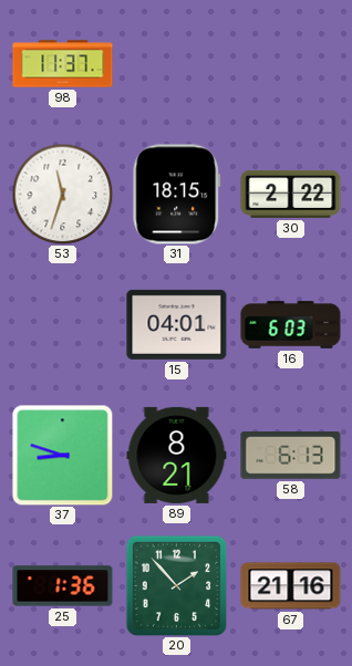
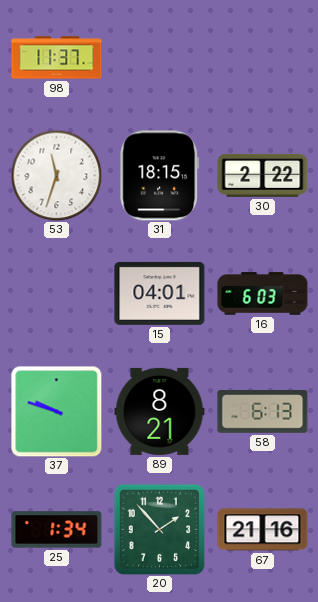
37: 8:48 -> 9:48 (57, 412)
25: 1:36 -> 1:34 (57, 530)
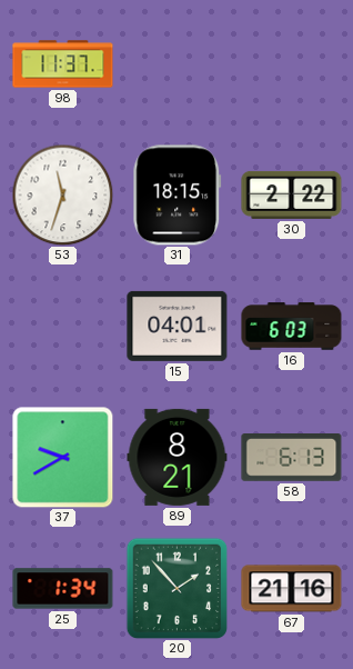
37: 9:48 -> 9:40 (63, 458)
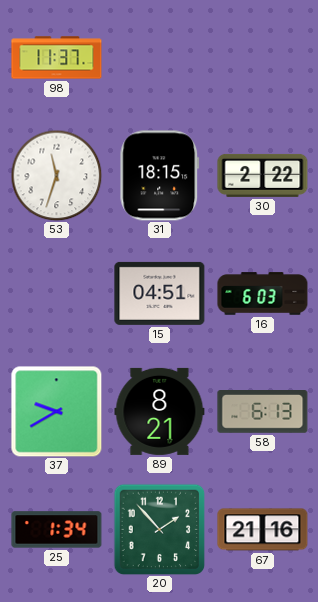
15: 04:01 -> 04:51 (160, 293)
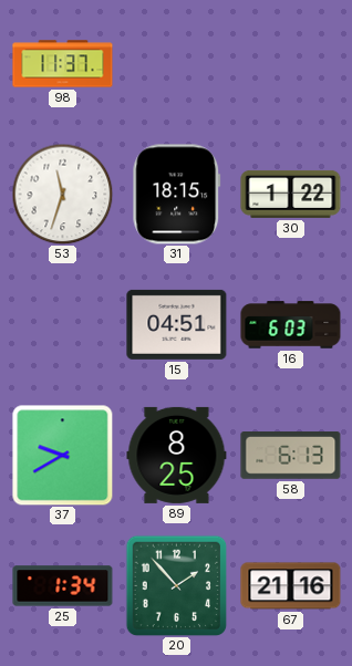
30: 2:22 -> 1:22 (291, 194)
89: 8:21 -> 8:25 (177, 455)
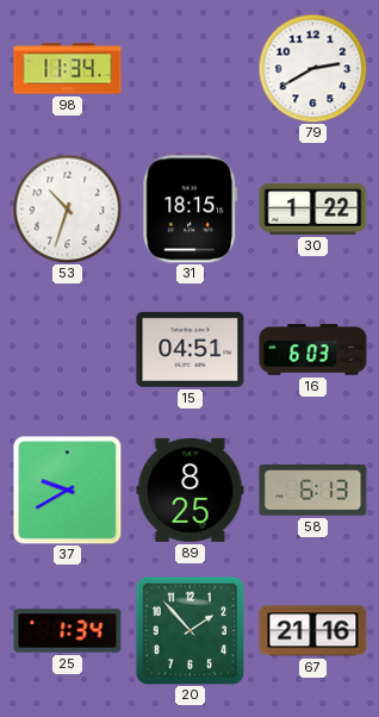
98: 11:37 -> 11:34 (68, 69)
79: none -> 2:40 (312, 68)
53: 11:33 -> 10:33 (67, 208)
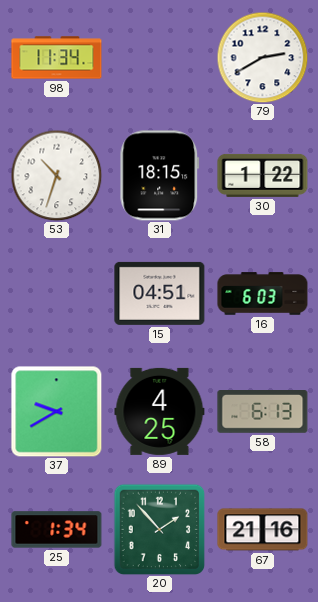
89: 8:25 -> 4:25 (160, 411)
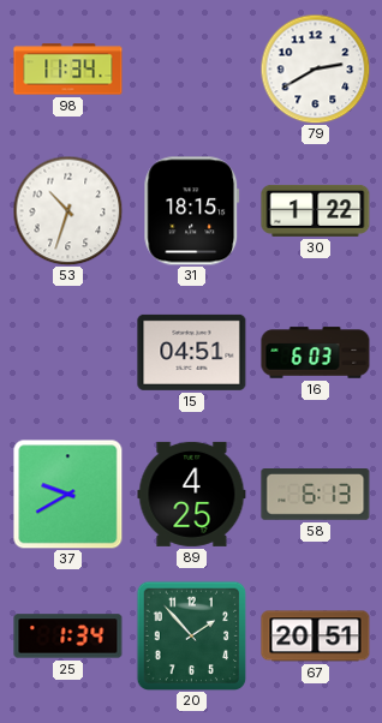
67: 21:16 -> 20:51 (316, 637)
